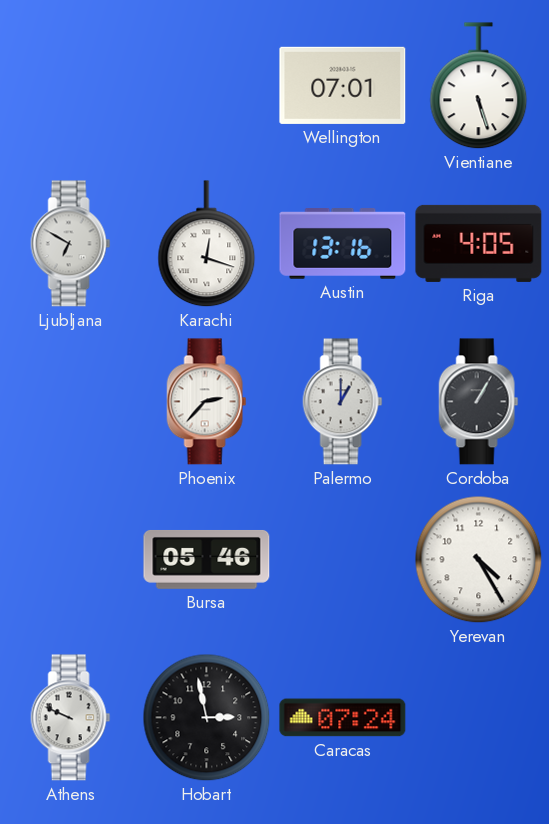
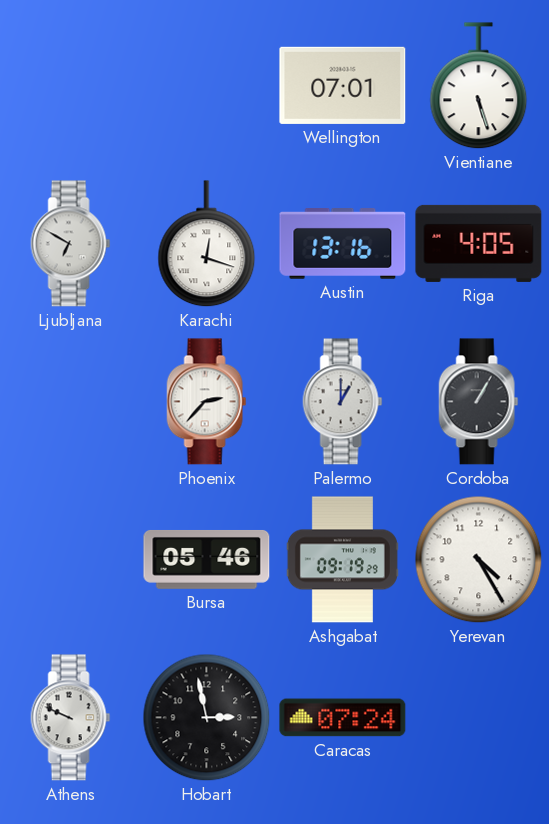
Ashgabat: none -> 09:19 (342, 560)
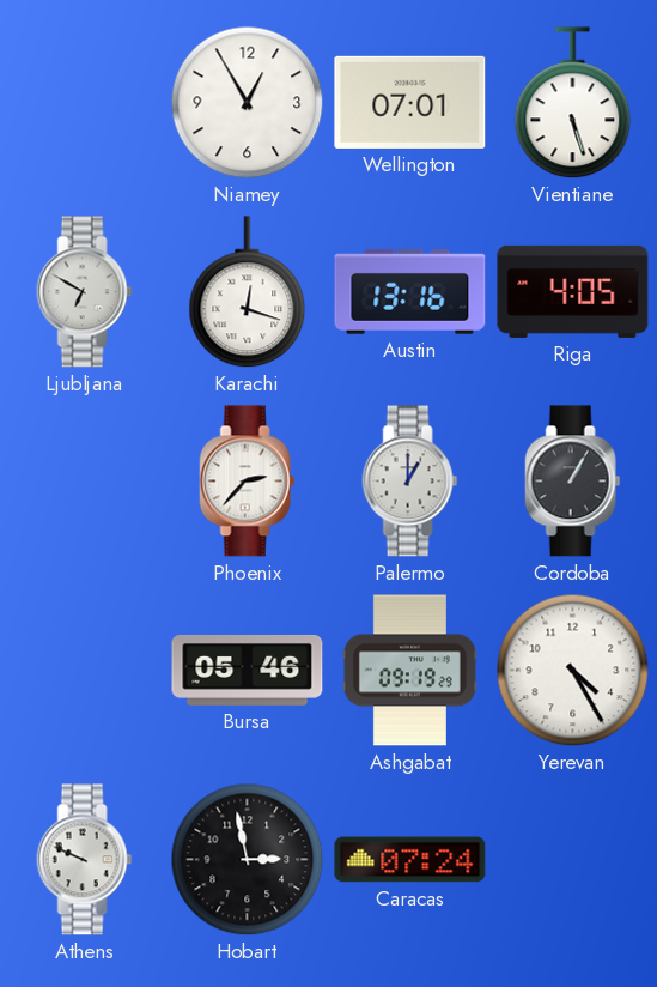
Niamey: none -> 12:55 (248, 103)
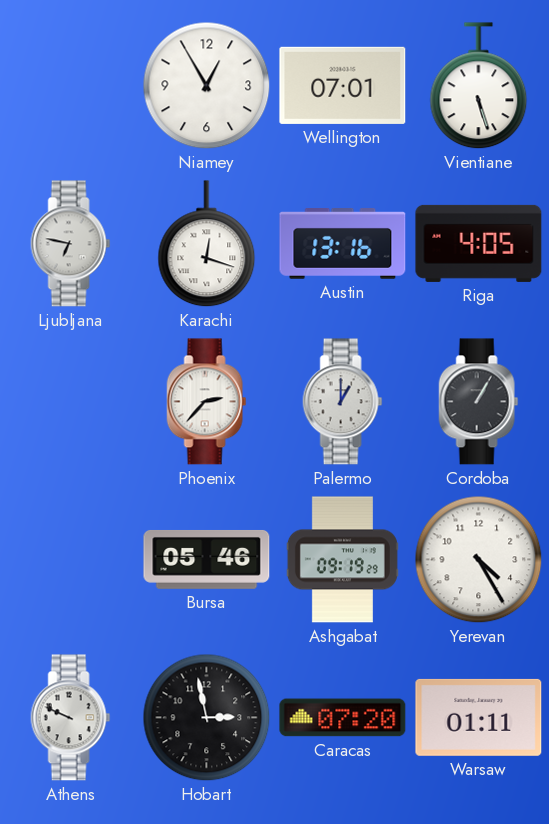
Ljubljana: 6:50 -> 6:47 (71, 244)
Caracas: 07:24 -> 07:20 (343, 718)
Warsaw: none -> 01:11 (479, 717)
